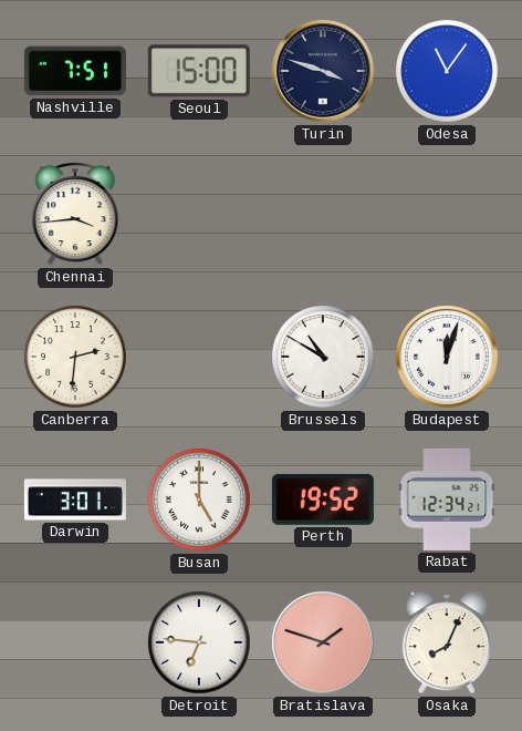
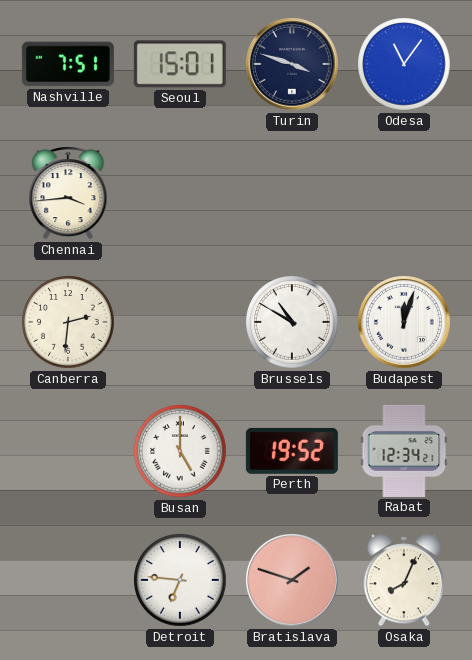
Seoul: 15:00 -> 15:01 (180, 64)
Darwin: 3:01 -> none (75, 500)
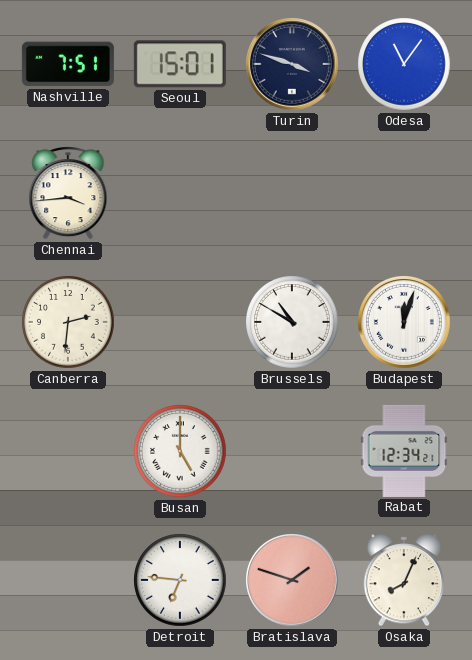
Perth: 19:52 -> none (292, 451)
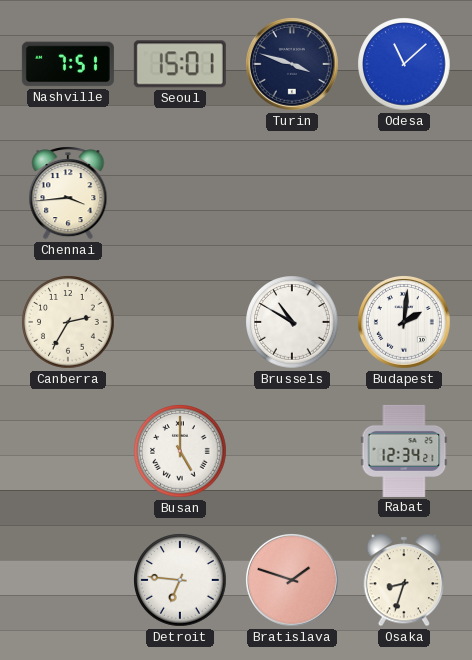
Odesa: 11:06 -> 11:08 (404, 64)
Canberra: 2:31 -> 2:35 (68, 322)
Budapest: 12:03 -> 2:01 (405, 323)
Osaka: 8:04 -> 8:33 (404, 580)
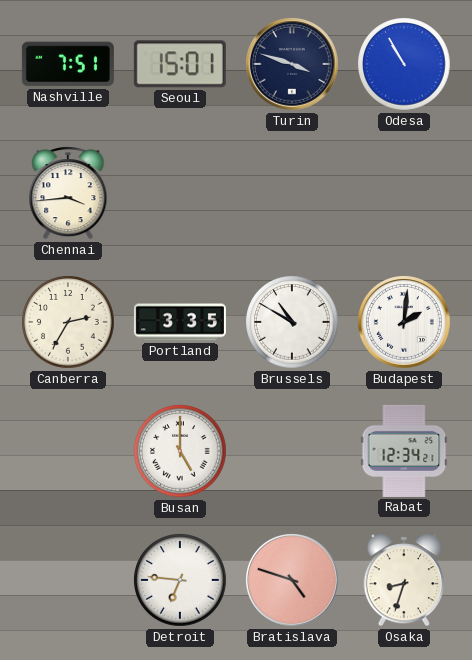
Odesa: 11:08 -> 10:55 (404, 64)
Portland: none -> 3:35 (180, 322)
Bratislava: 1:48 -> 4:48 (293, 581)
